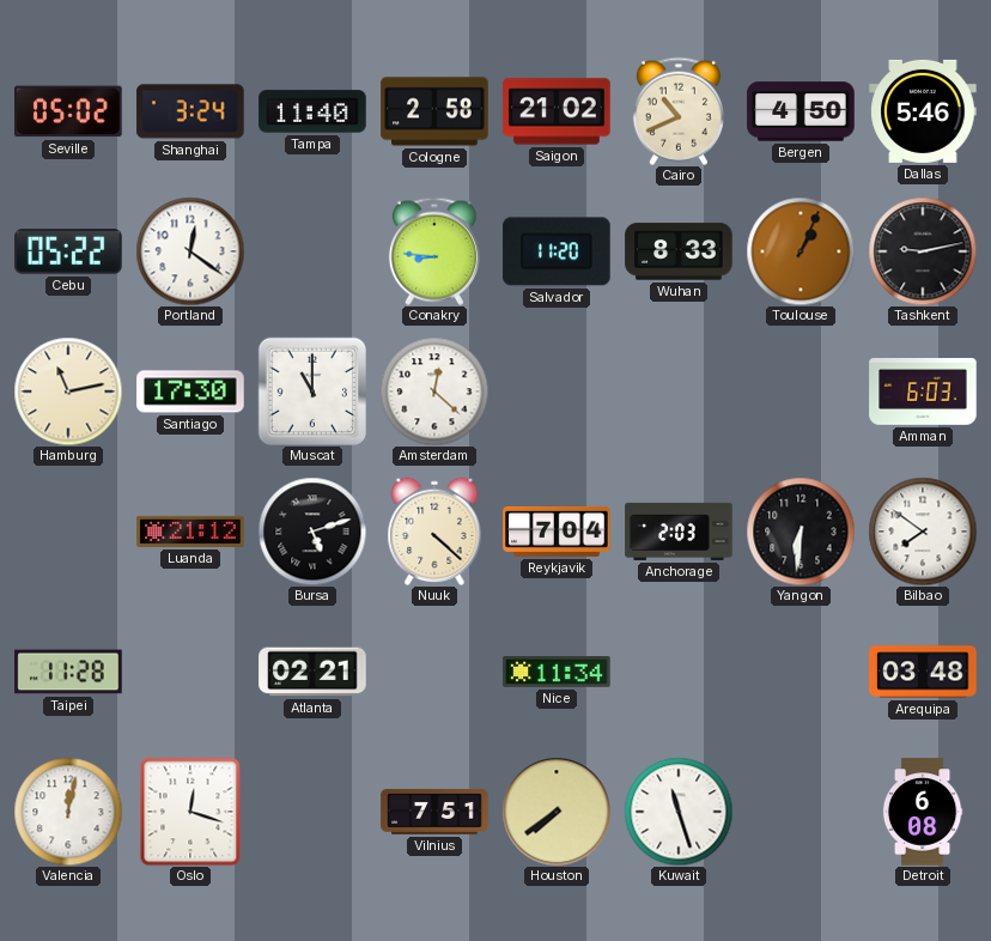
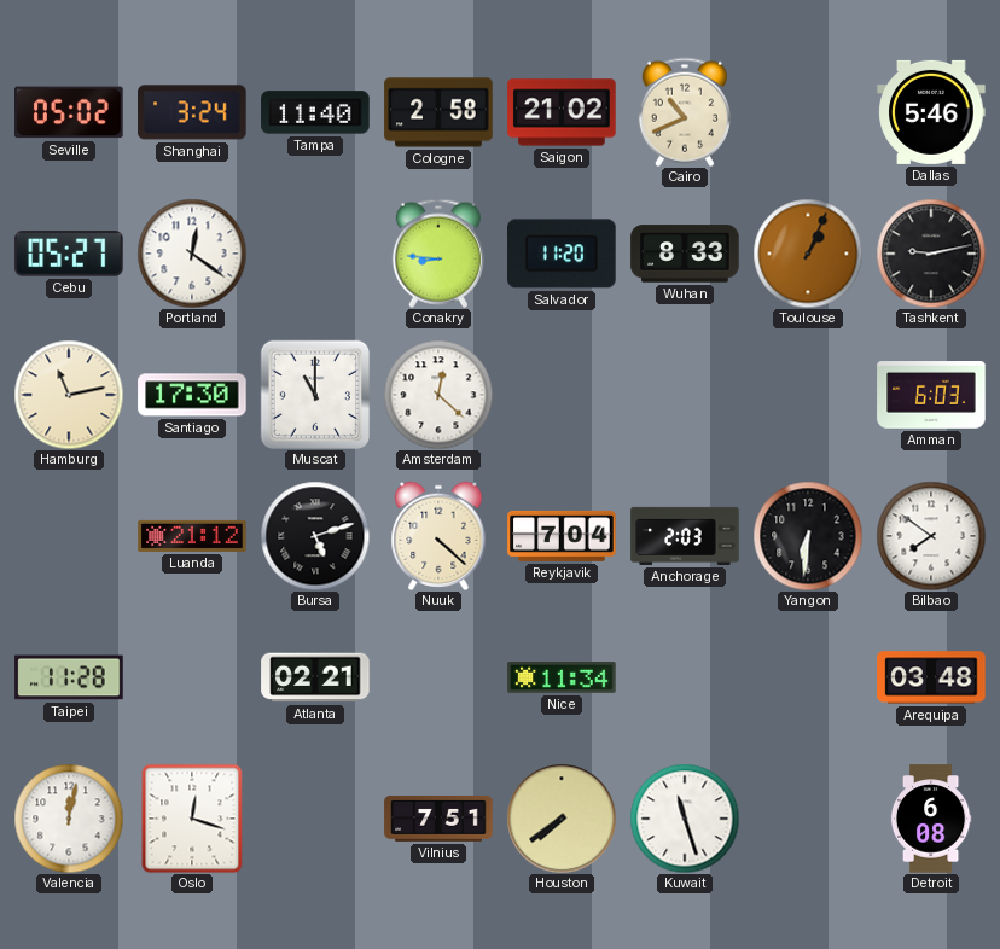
Bergen: 4:50 -> none (801, 111)
Cebu: 05:22 -> 05:27 (69, 254)
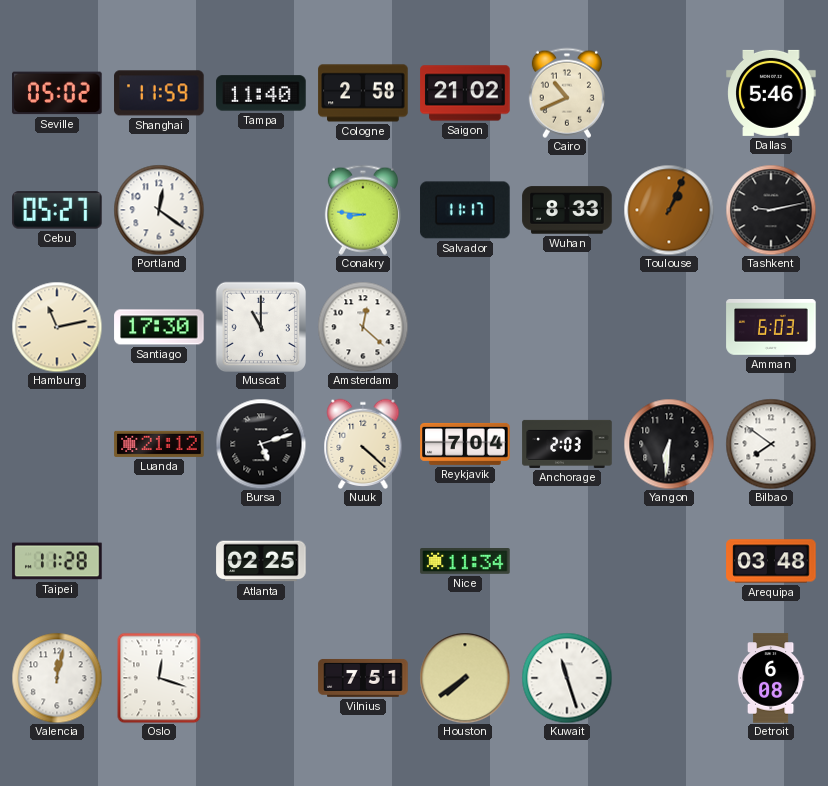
Shanghai: 3:24 -> 11:59 (159, 93)
Salvador: 11:20 -> 11:17 (465, 210)
Atlanta: 02:21 -> 02:25 (261, 561)
